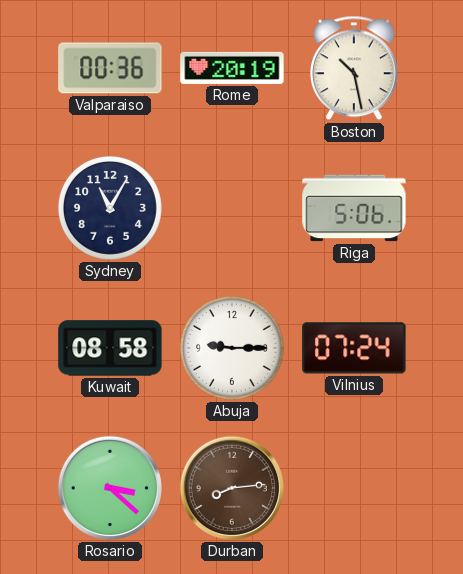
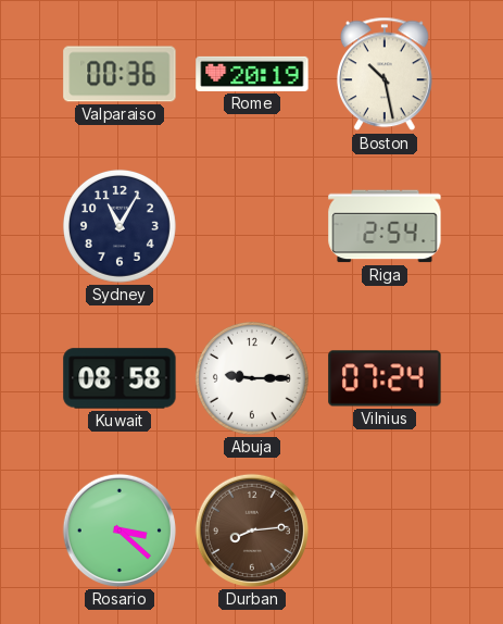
Riga: 5:06 -> 2:54 (385, 226)
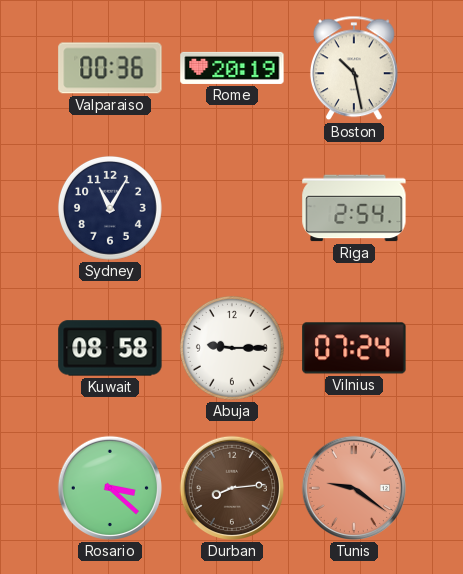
Tunis: none -> 9:21 (354, 488)
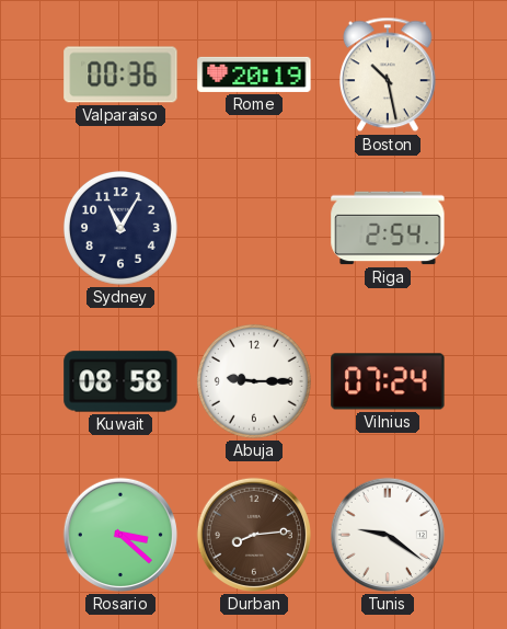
Tunis dial: salmon -> white (388, 535)
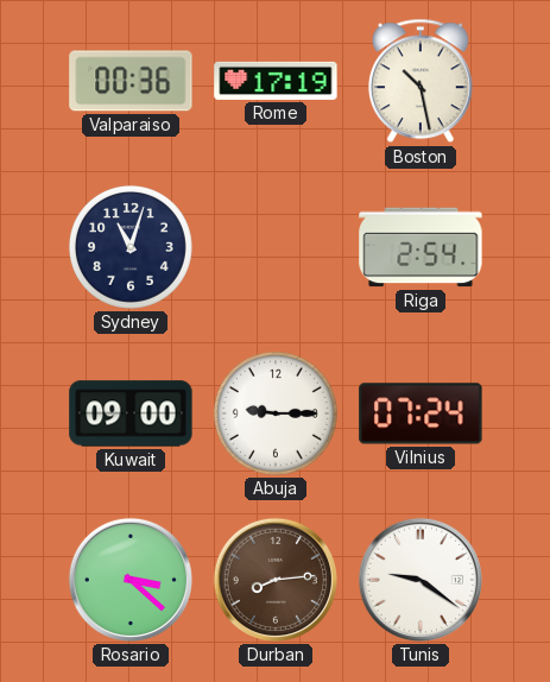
Rome: 20:19 -> 17:19 (276, 81)
Sydney: 11:05 -> 11:03 (131, 247)
Kuwait: 08:58 -> 09:00 (131, 413)
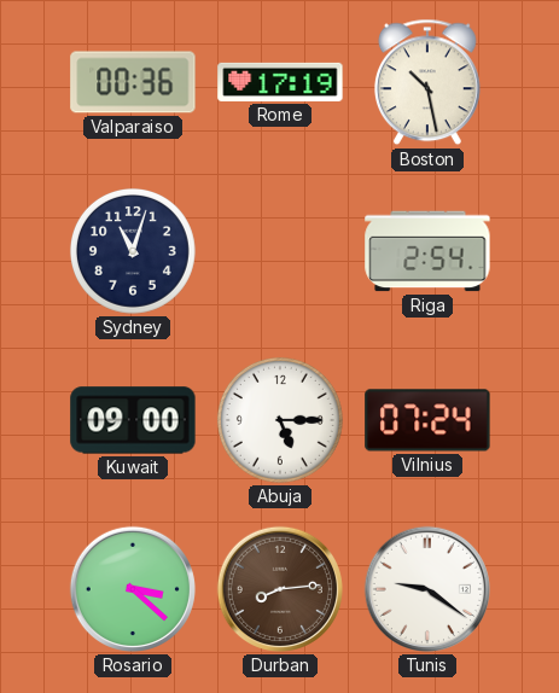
Abuja: 9:15 -> 5:15 (280, 420)
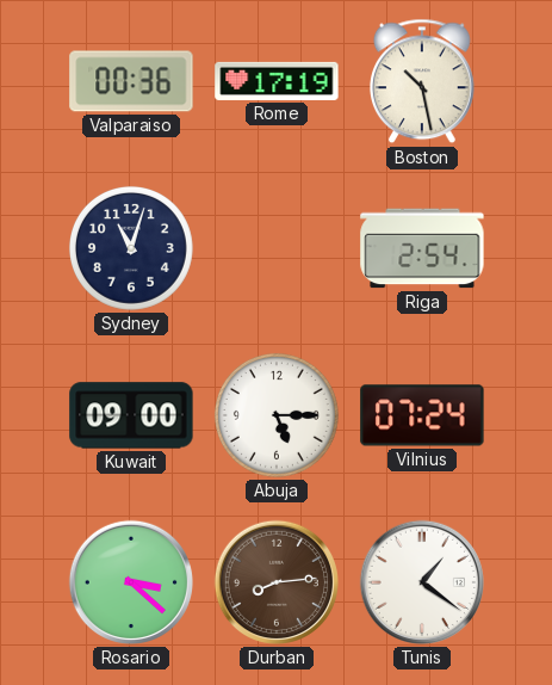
Tunis: 9:21 -> 1:21 (422, 582)
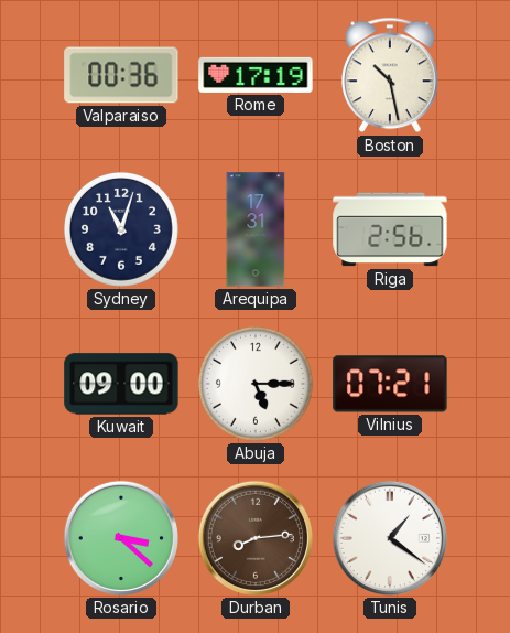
Arequipa: none -> 17:31 (256, 229)
Riga: 2:54 -> 2:56 (390, 229)
Vilnius: 07:24 -> 07:21 (390, 384)
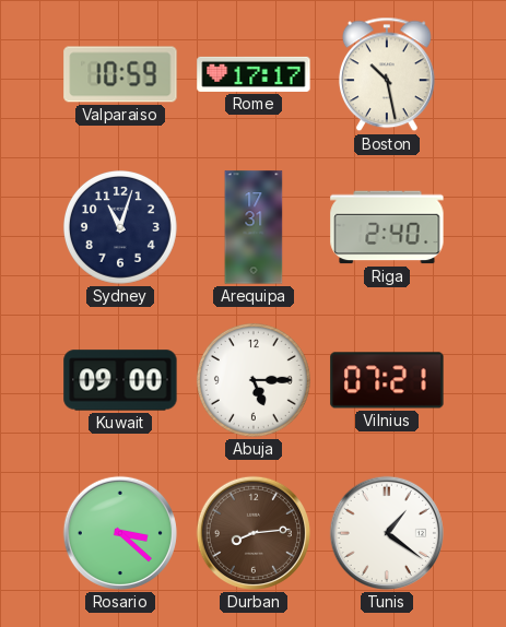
Valparaiso: 00:36 -> 10:59 (120, 74)
Rome: 17:19 -> 17:17 (254, 74)
Riga: 2:56 -> 2:40 (387, 227)
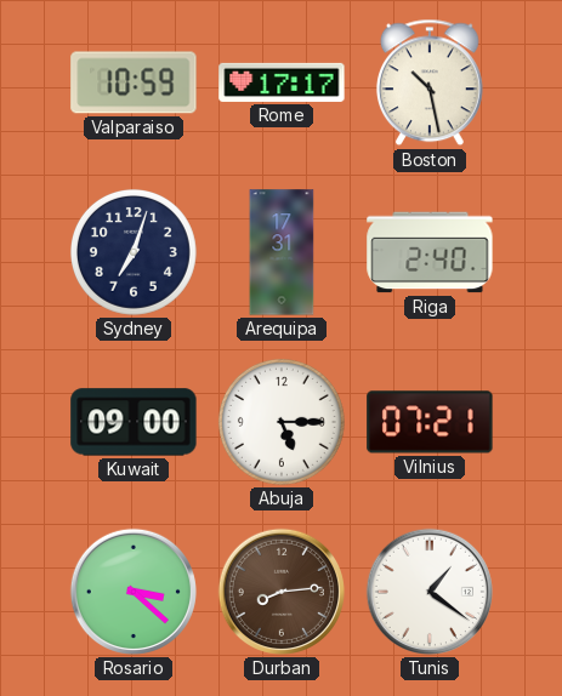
Sydney: 11:03 -> 7:03 (134, 252)
